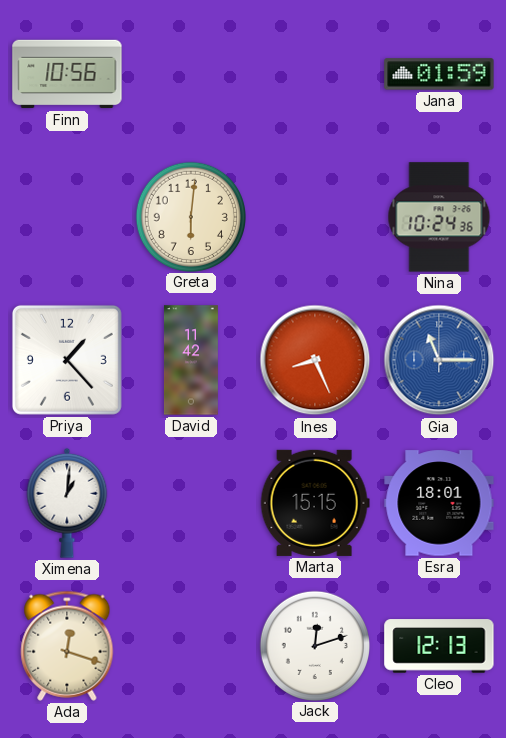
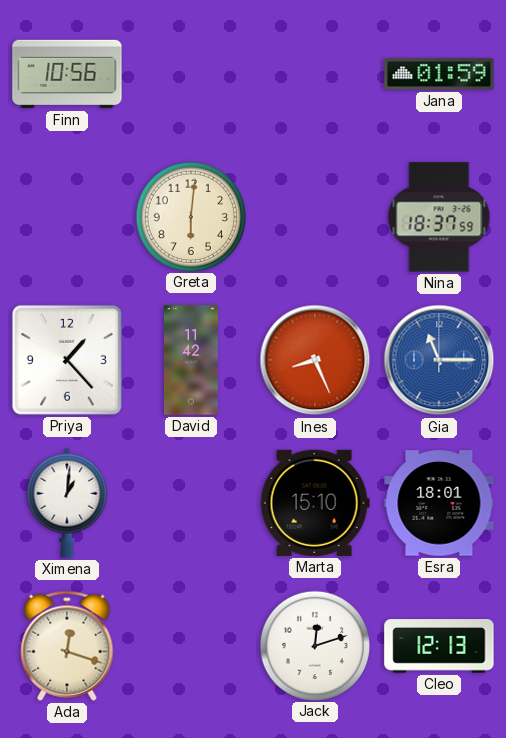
Nina: 10:24 -> 18:37 (439, 217)
Marta: 15:15 -> 15:10 (315, 503)
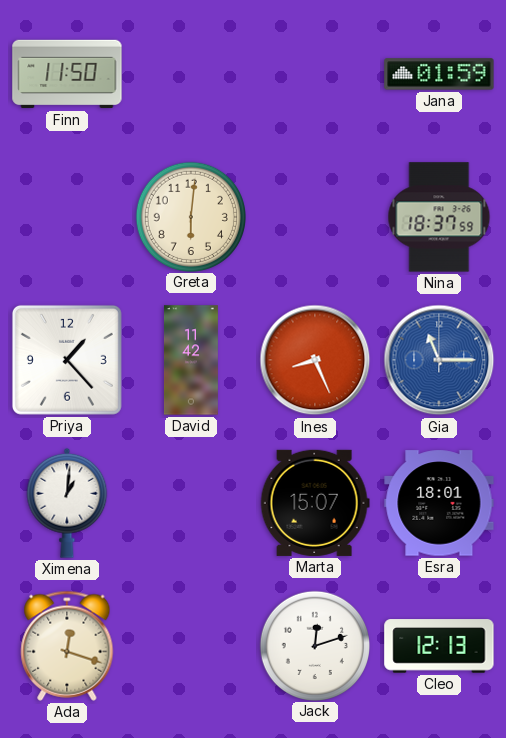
Finn: 10:56 -> 11:50 (67, 74)
Marta: 15:10 -> 15:07 (315, 503)
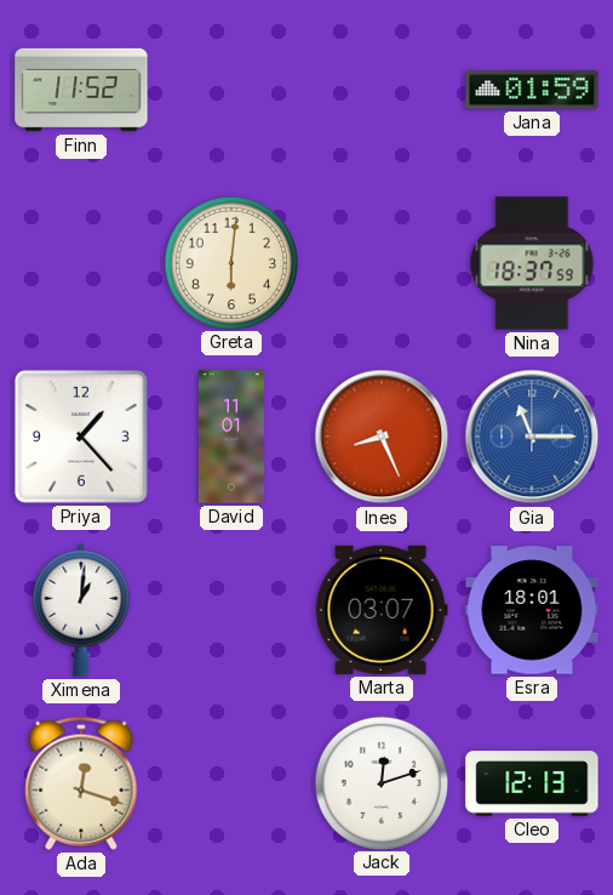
Finn: 11:50 -> 11:52 (81, 90)
David: 11:42 -> 11:01 (231, 437)
Marta: 15:07 -> 03:07 (382, 610)
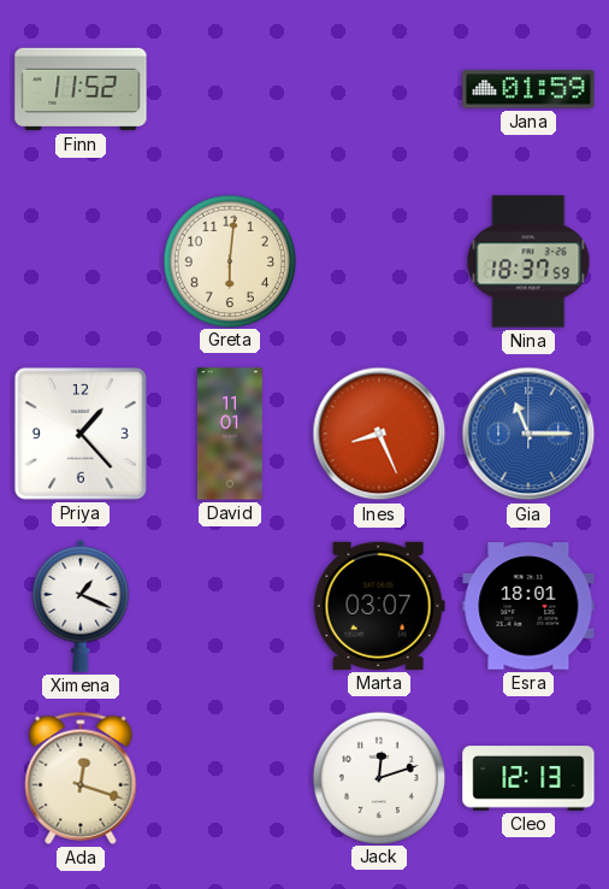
Ximena: 1:01 -> 1:19 (81, 606)
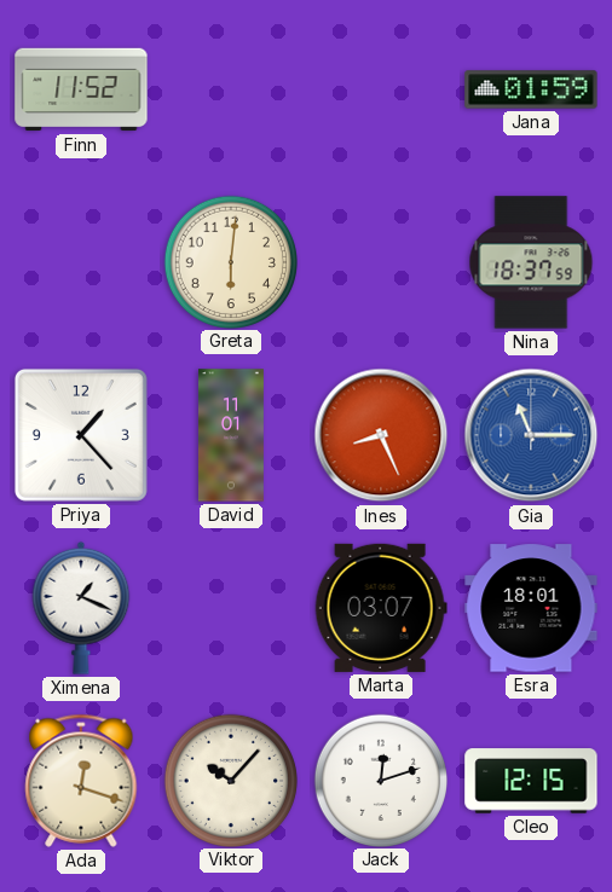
Viktor: none -> 10:07 (230, 780)
Cleo: 12:13 -> 12:15 (531, 781)
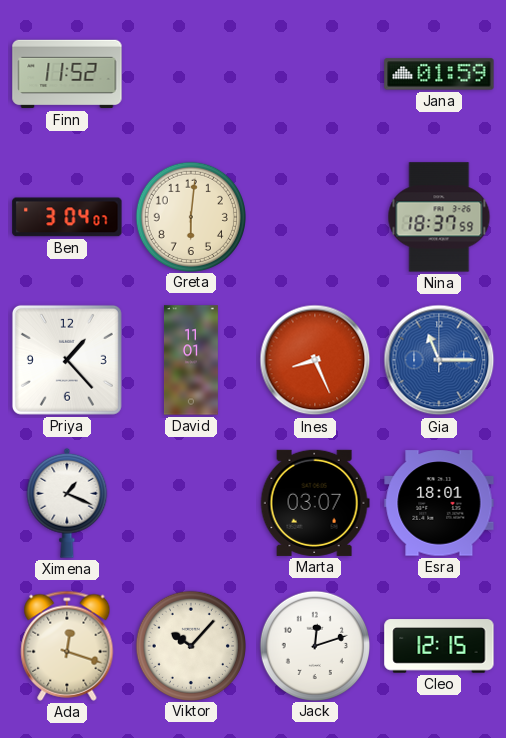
Ben: none -> 3:04 (67, 217)
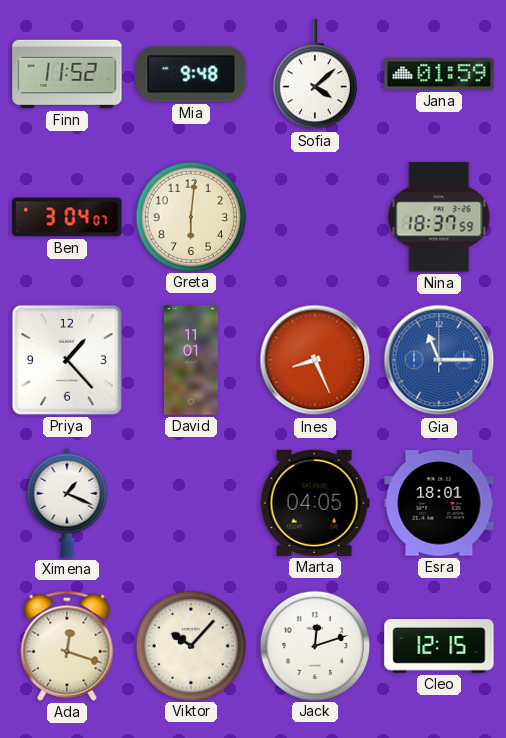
Mia: none -> 9:48 (191, 74)
Sofia: none -> 4:08 (315, 75)
Marta: 03:07 -> 04:05 (315, 503)
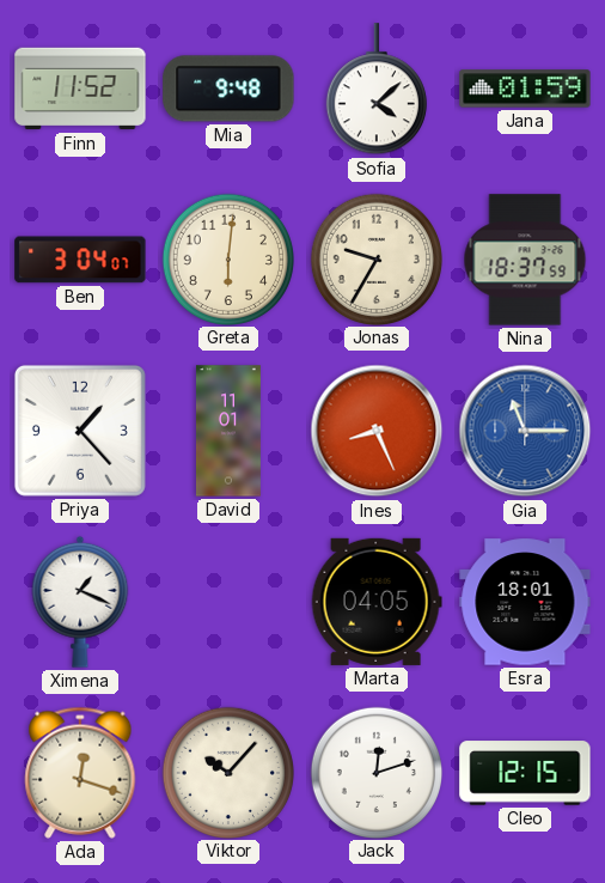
Jonas: none -> 9:35 (375, 258)
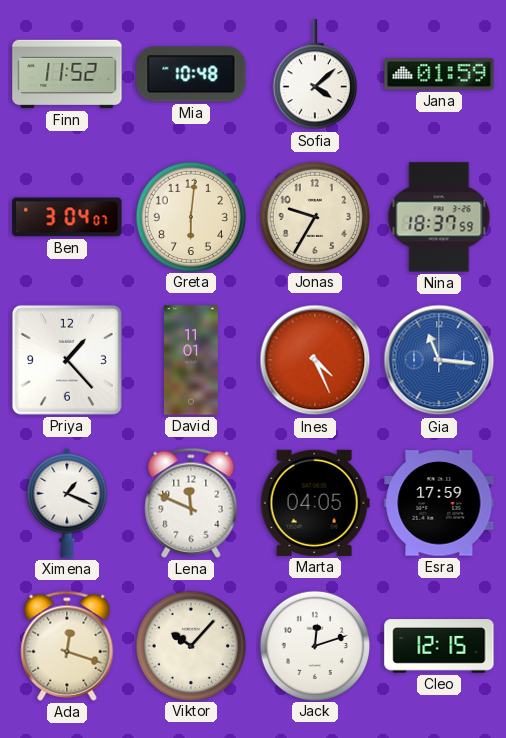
Mia: 9:48 -> 10:48 (191, 74)
Ines: 8:26 -> 4:26 (315, 360)
Gia: 11:15 -> 11:16 (439, 360)
Lena: none -> 11:49 (191, 503)
Esra: 18:01 -> 17:59 (439, 503)
